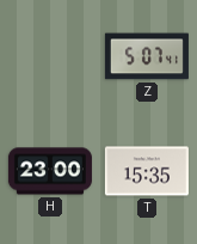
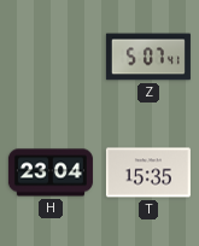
H: 23:00 -> 23:04 (51, 172)
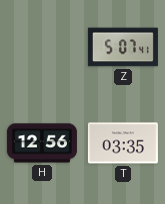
H: 23:04 -> 12:56 (42, 143)
T: 15:35 -> 03:35 (123, 143)
